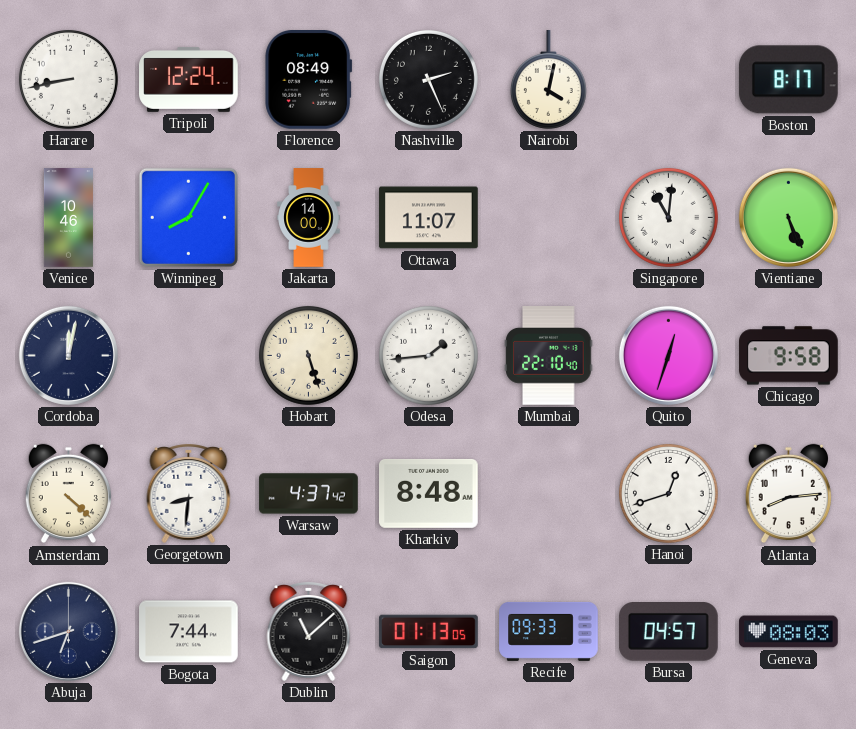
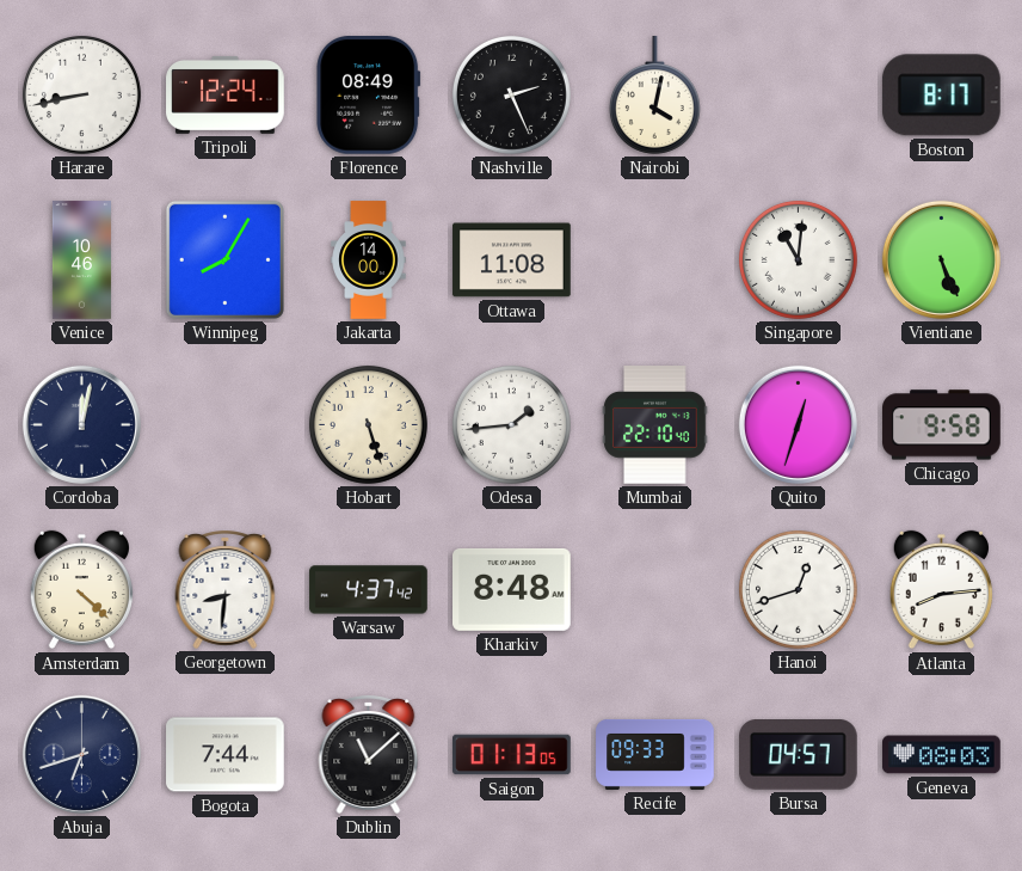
Ottawa: 11:07 -> 11:08 (512, 260)
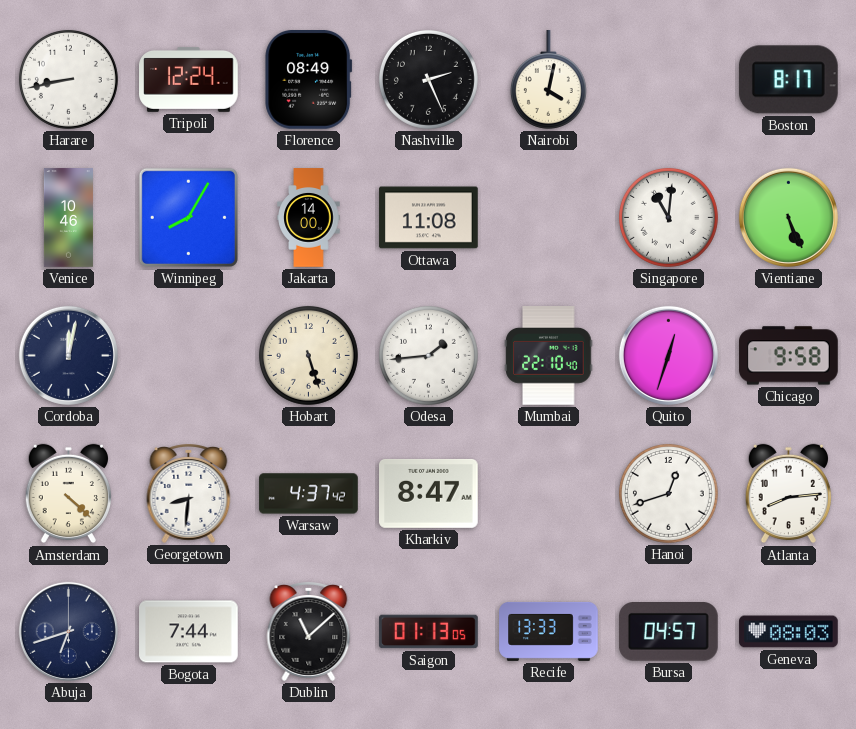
Kharkiv: 8:48 -> 8:47 (429, 493)
Recife: 09:33 -> 13:33 (549, 631)
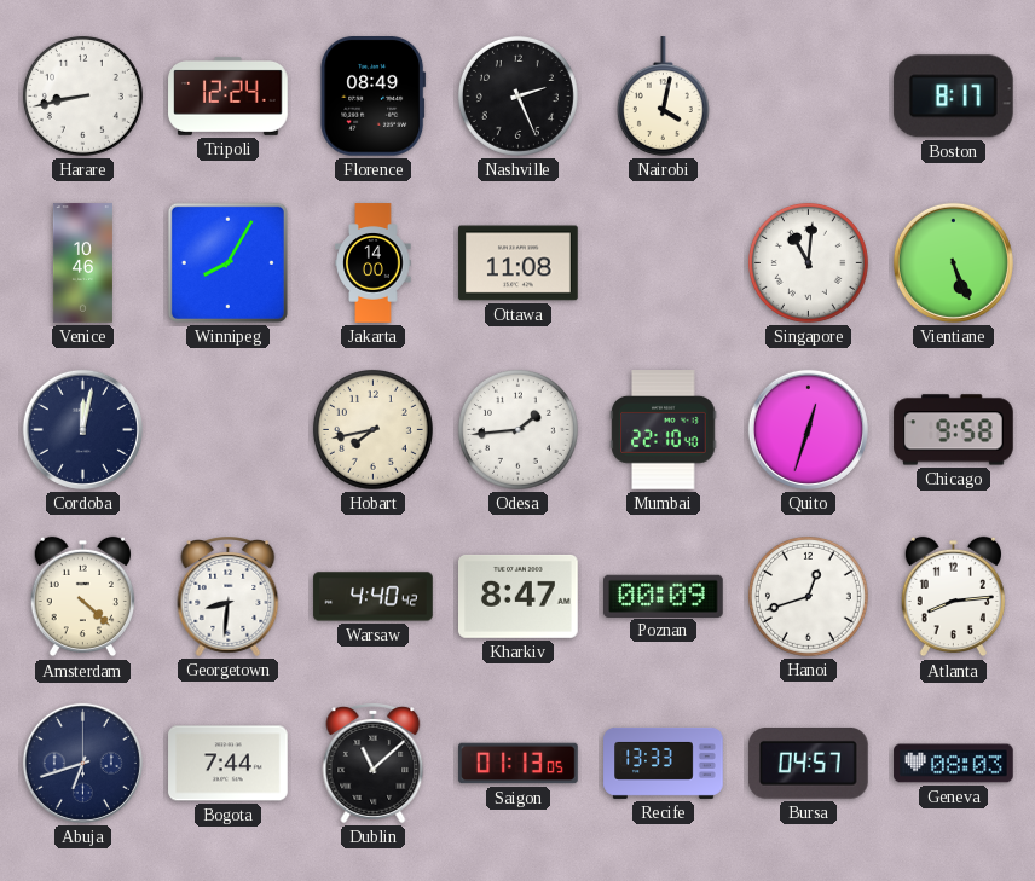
Hobart: 5:27 -> 7:43 (372, 429)
Warsaw: 4:37 -> 4:40 (374, 597)
Poznan: none -> 00:09 (664, 596)
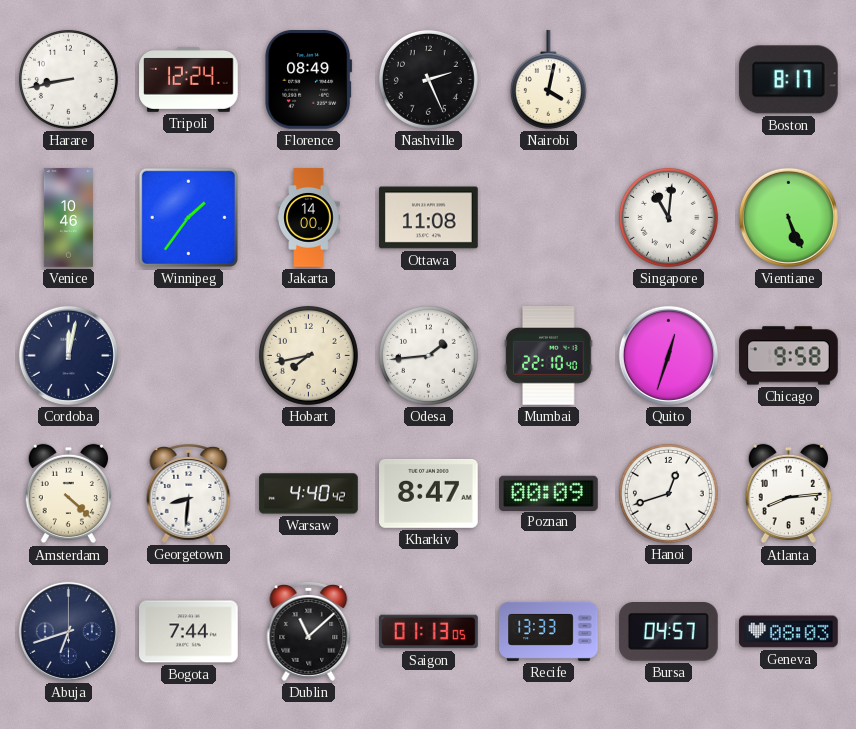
Winnipeg: 8:05 -> 1:36 (188, 217)
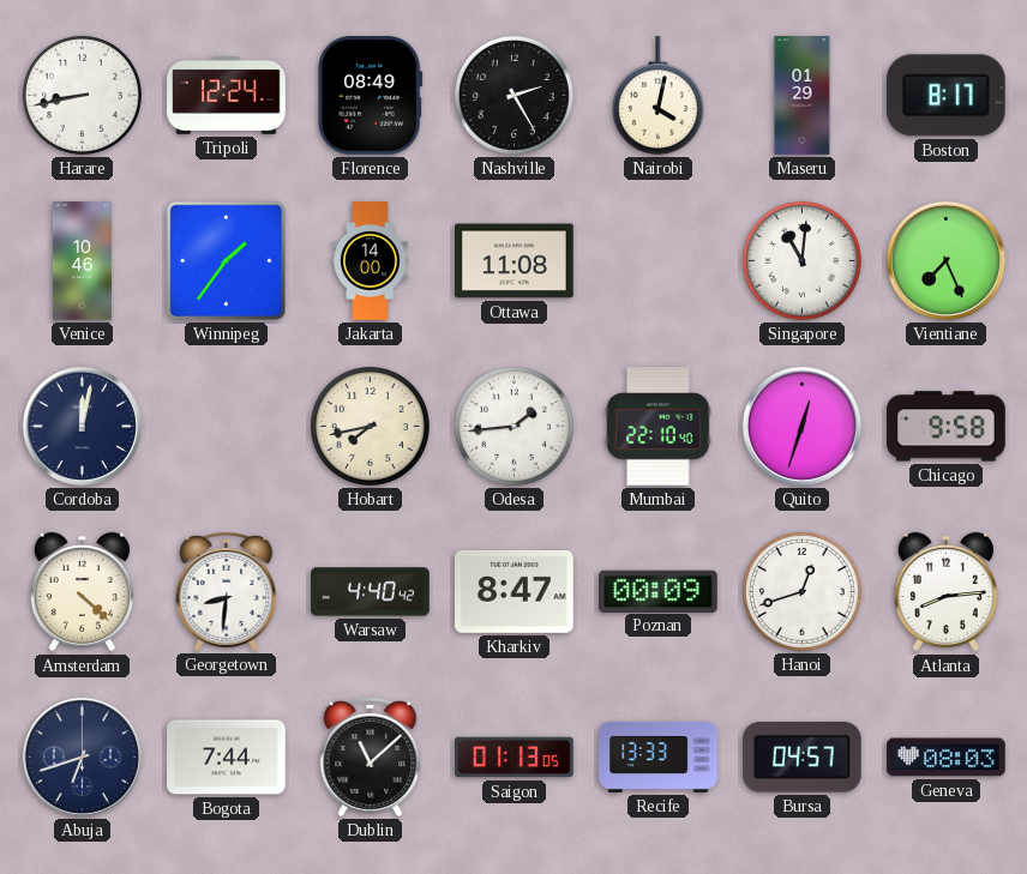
Nashville: 2:26 -> 2:25 (513, 95)
Maseru: none -> 01:29 (803, 96)
Vientiane: 5:26 -> 7:26 (945, 260)
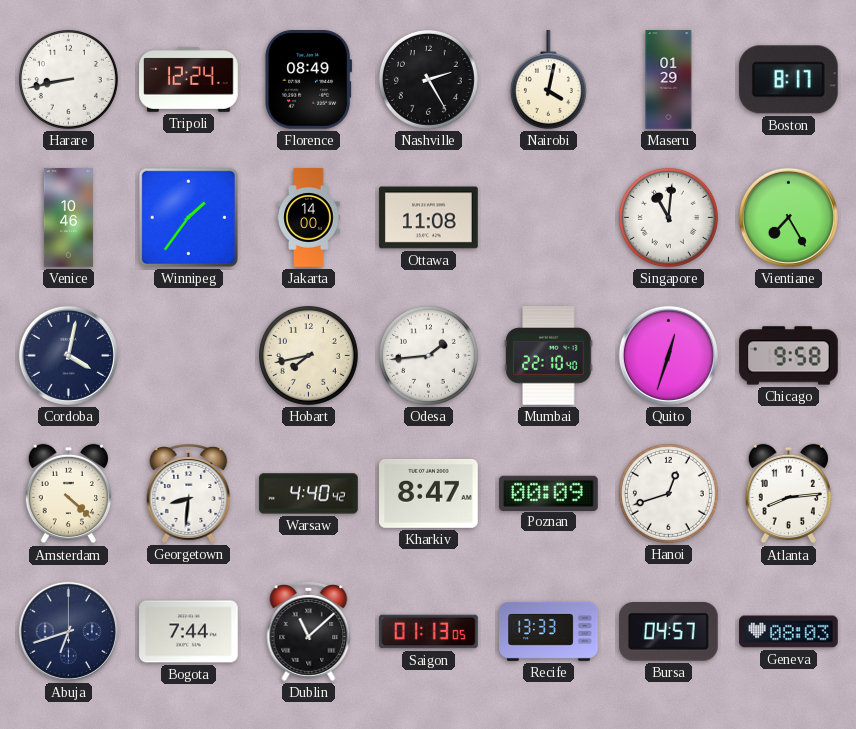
Vientiane: 7:26 -> 7:25 (788, 217)
Cordoba: 12:02 -> 4:02 (68, 355)
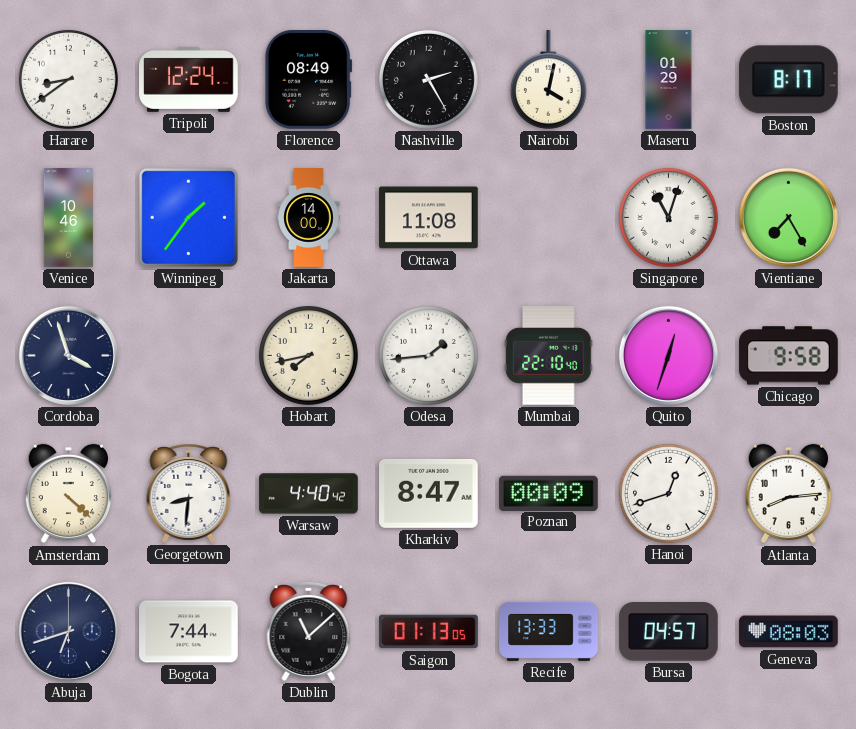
Harare: 8:43 -> 8:39 (68, 79)
Singapore: 11:01 -> 11:03 (668, 217)
Cordoba: 4:02 -> 3:57 (68, 355)
